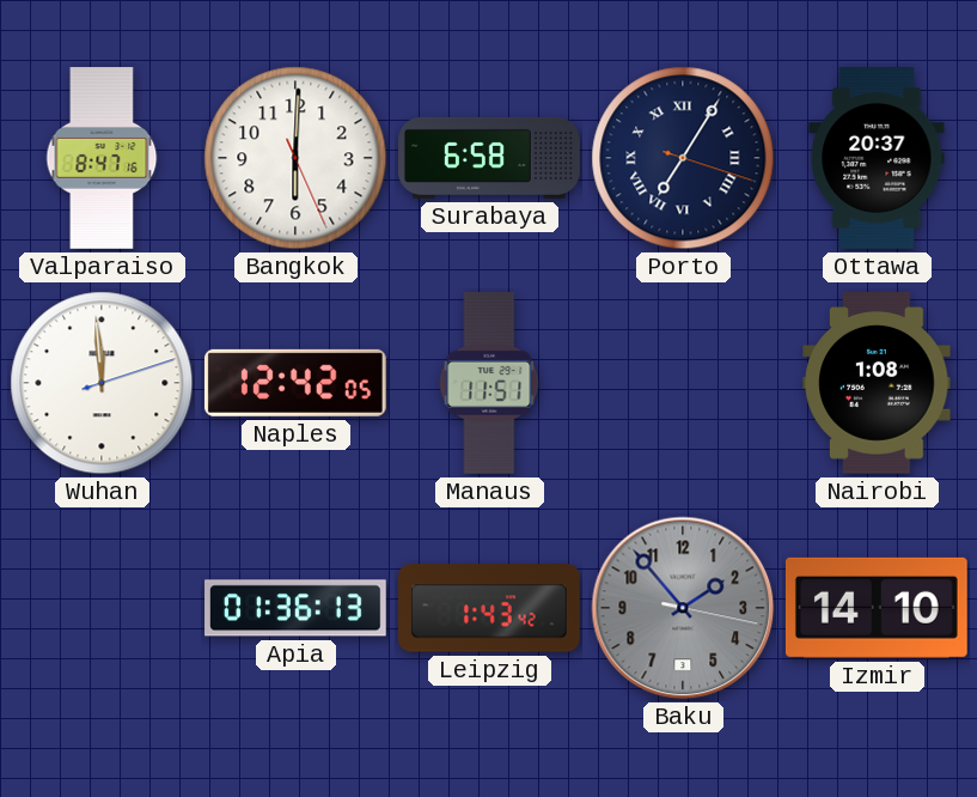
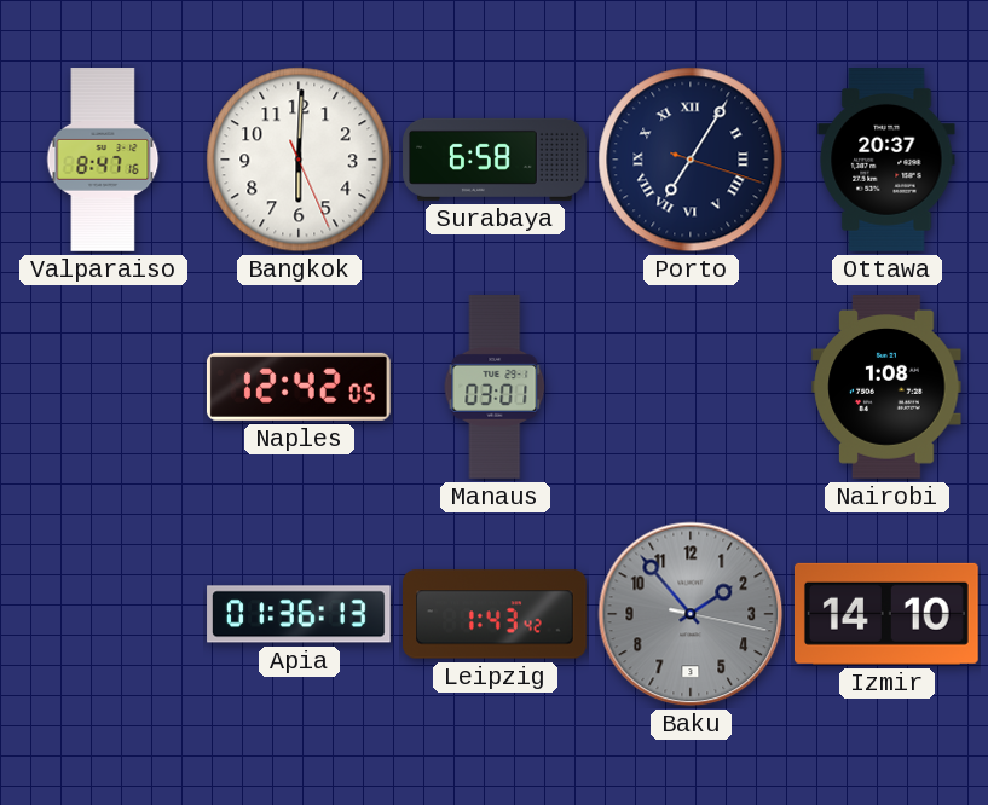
Wuhan: 11:59 -> none (102, 383)
Manaus: 11:51 -> 03:01 (495, 388)
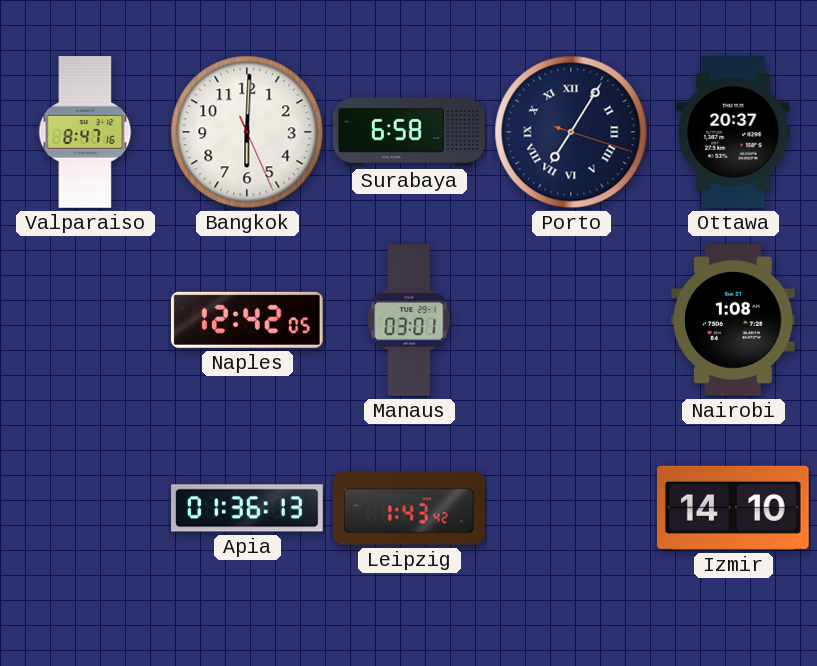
Baku: 1:53 -> none (691, 614)
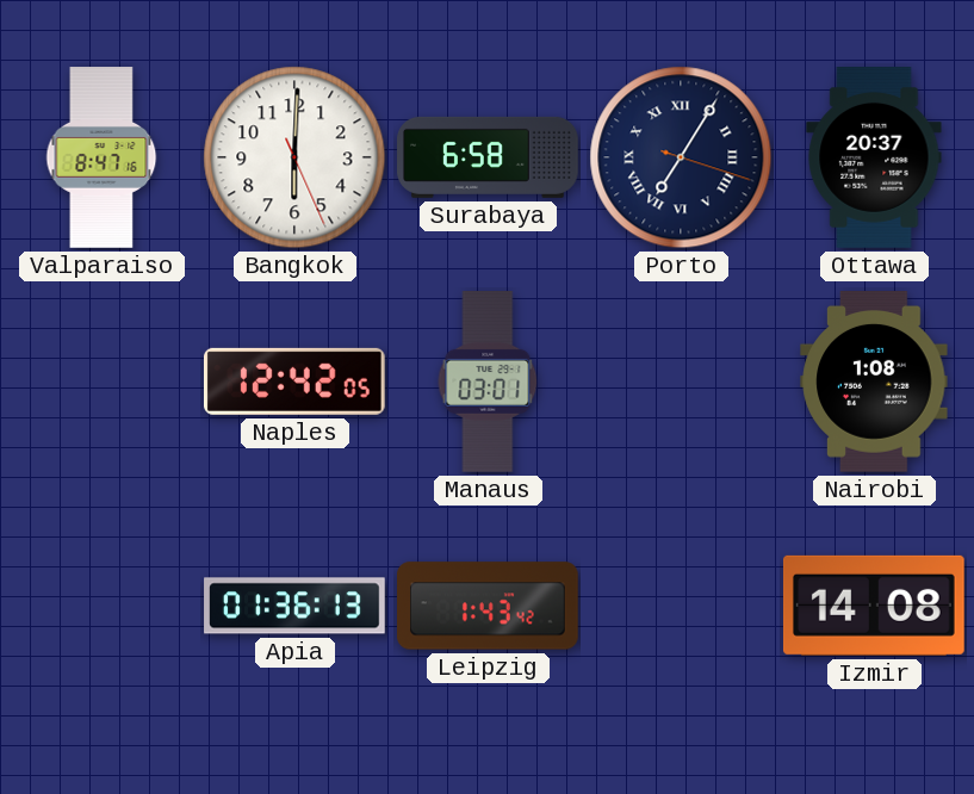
Izmir: 14:10 -> 14:08 (874, 606)
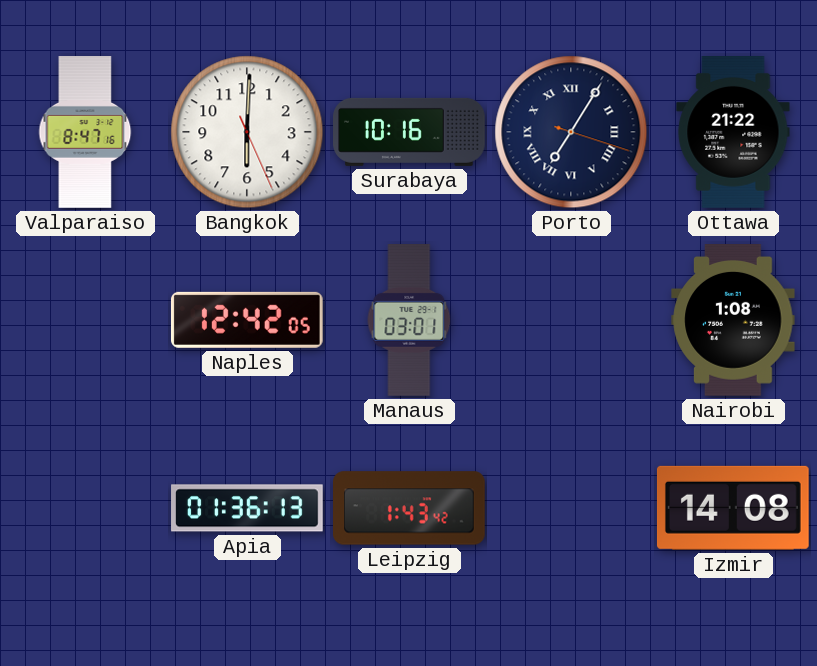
Surabaya: 6:58 -> 10:16 (409, 132)
Ottawa: 20:37 -> 21:22 (733, 133)
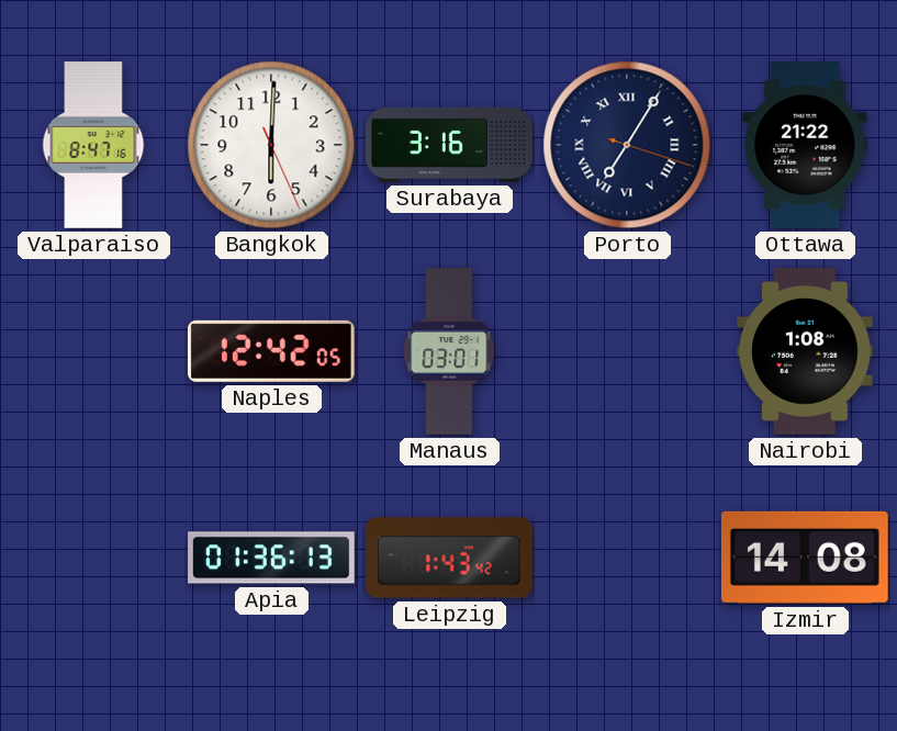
Surabaya: 10:16 -> 3:16 (449, 145)
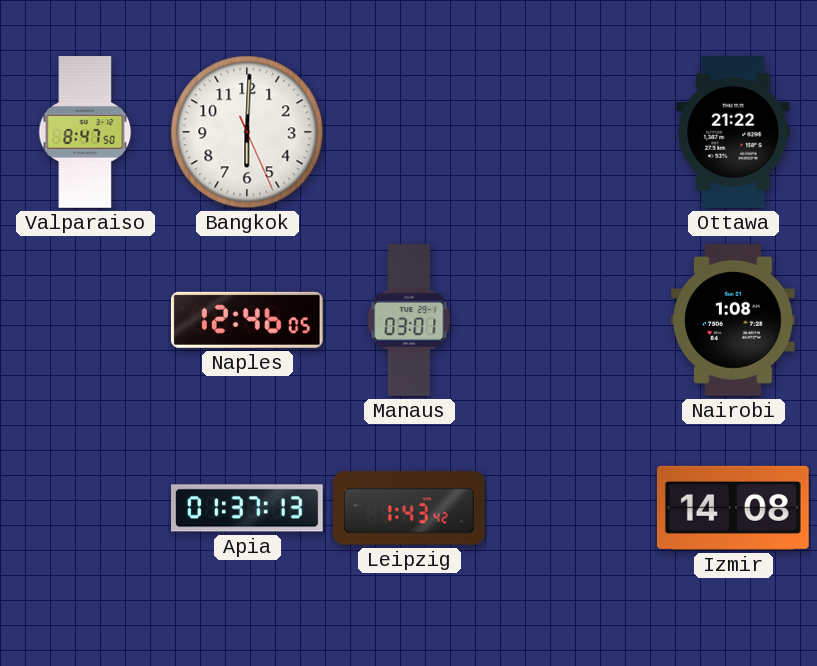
Valparaiso: 8:47:16 -> 8:47:50 (85, 132)
Surabaya: 3:16 -> none (449, 145)
Porto: 7:05 -> none (627, 145)
Naples: 12:42 -> 12:46 (247, 320)
Apia: 01:36 -> 01:37 (247, 508)
